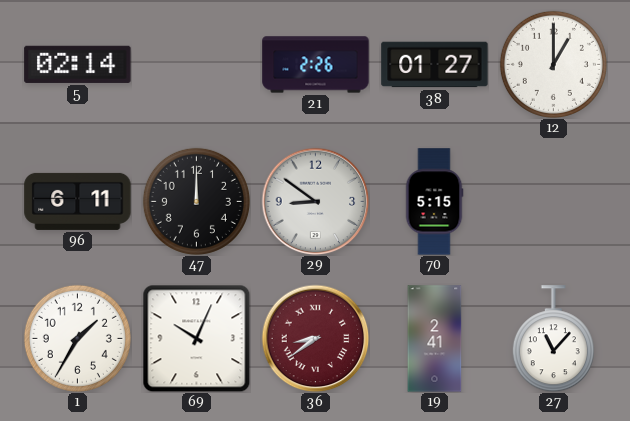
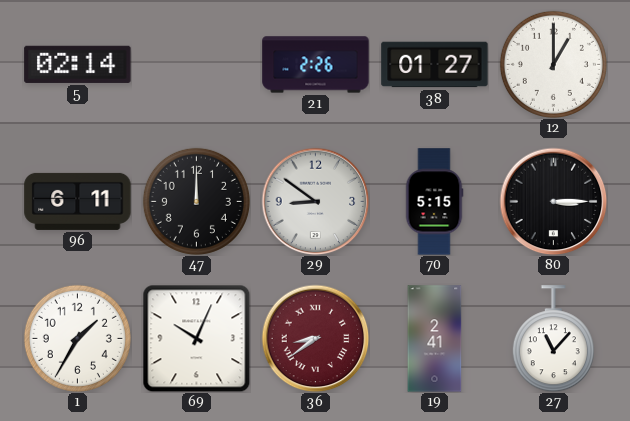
80: none -> 3:15 (553, 201)
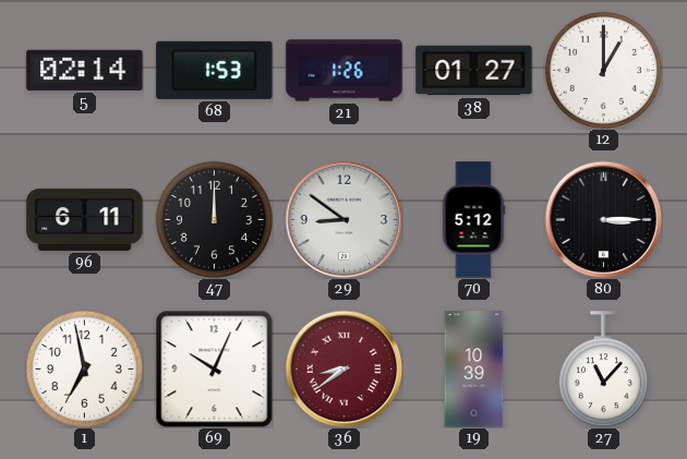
68: none -> 1:53 (215, 70)
21: 2:26 -> 1:26 (345, 71)
70: 5:15 -> 5:12 (473, 220)
1: 1:35 -> 6:58 (84, 369)
19: 2:41 -> 10:39 (474, 370)
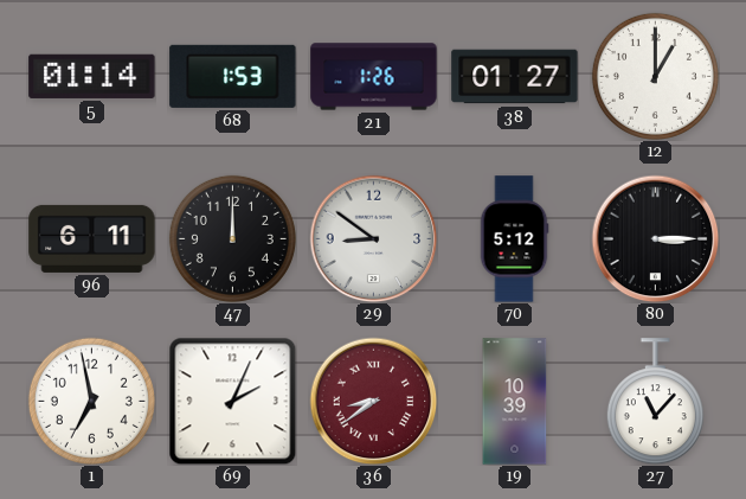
5: 02:14 -> 01:14 (92, 76)
69: 10:04 -> 2:04 (232, 401)
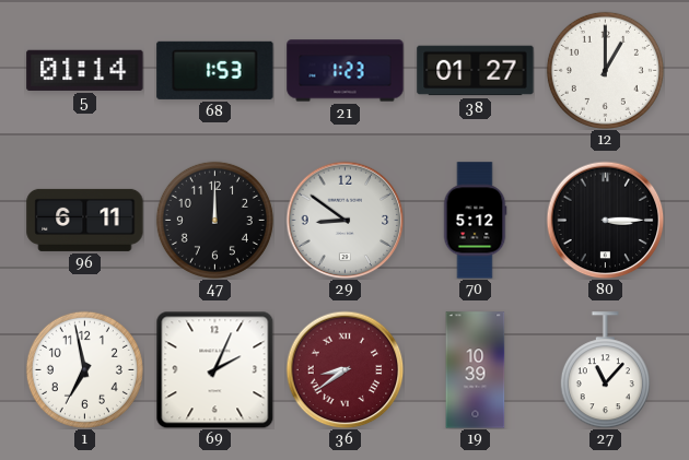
21: 1:26 -> 1:23 (346, 71)
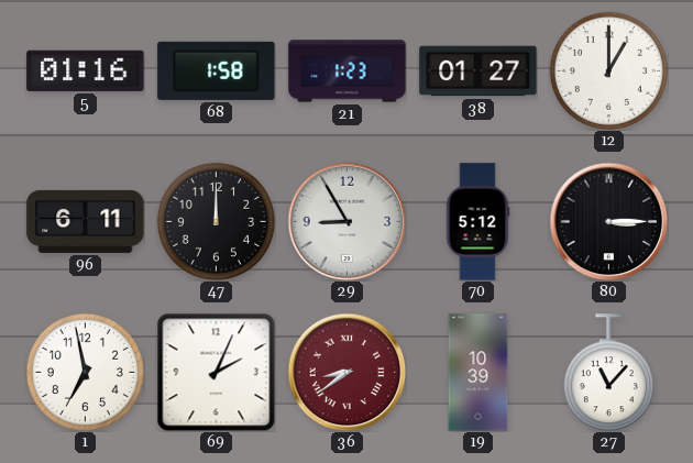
5: 01:14 -> 01:16 (86, 70)
68: 1:53 -> 1:58 (217, 70)
29: 8:51 -> 8:55 (346, 221)
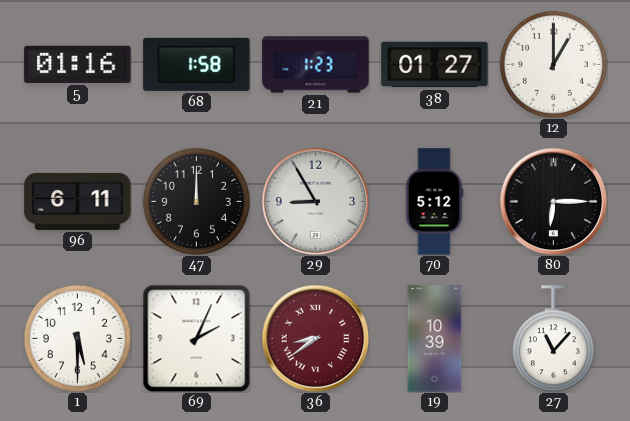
80: 3:15 -> 6:15 (553, 201)
1: 6:58 -> 5:30 (77, 338)
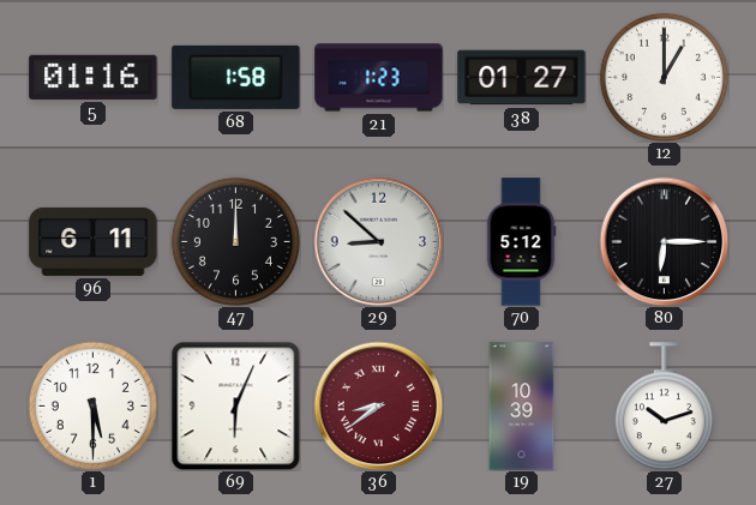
29: 8:55 -> 8:52 (378, 241)
69: 2:04 -> 6:04 (235, 405)
27: 11:07 -> 10:12 (664, 407)
